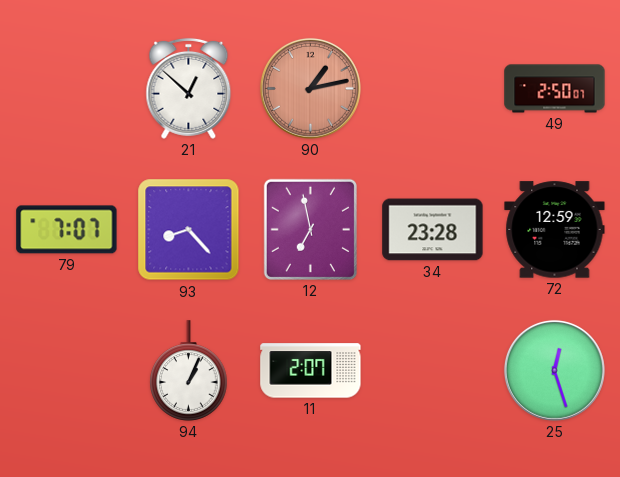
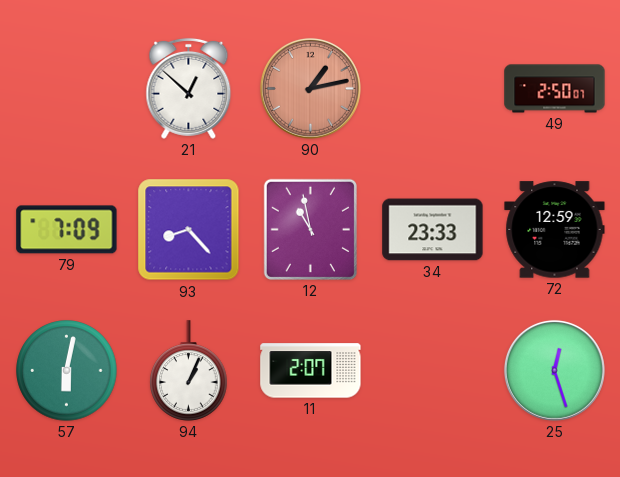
79: 7:07 -> 7:09 (67, 230)
12: 6:58 -> 10:58 (310, 229)
34: 23:28 -> 23:33 (433, 230)
57: none -> 6:02 (67, 371)
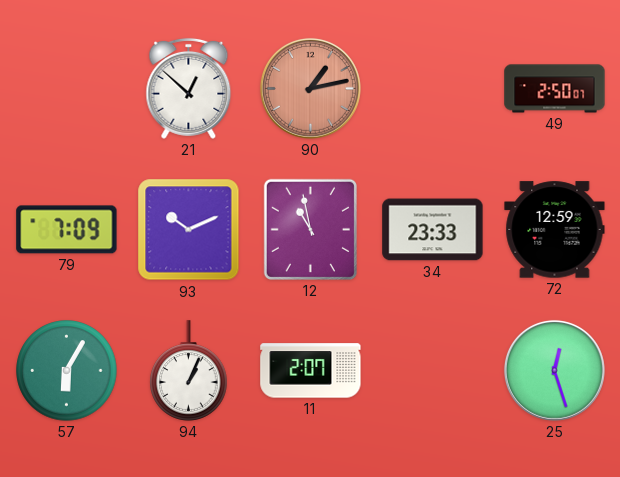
93: 8:23 -> 10:11 (189, 230)
57: 6:02 -> 6:05 (67, 371)
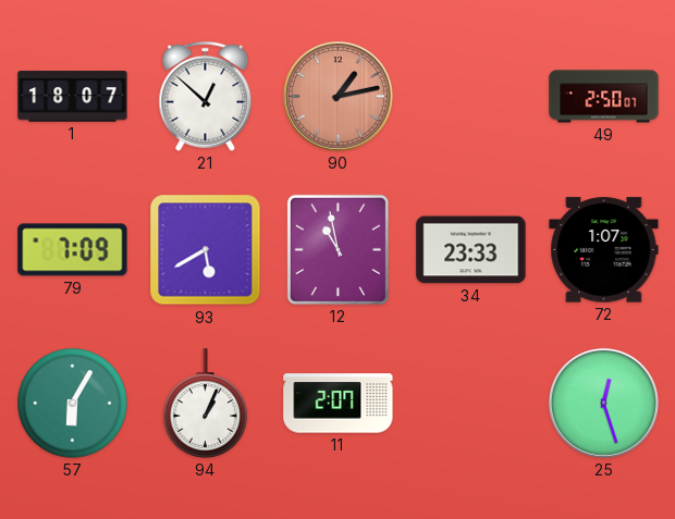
1: none -> 18:07 (73, 97)
93: 10:11 -> 5:40 (206, 250)
72: 12:59 -> 1:07 (604, 250)
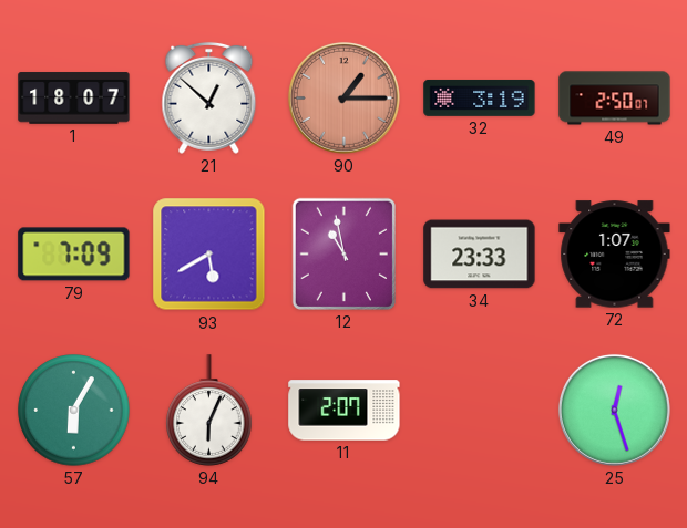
90: 1:13 -> 1:15 (343, 97)
32: none -> 3:19 (480, 97)
94: 1:04 -> 6:04 (209, 411)
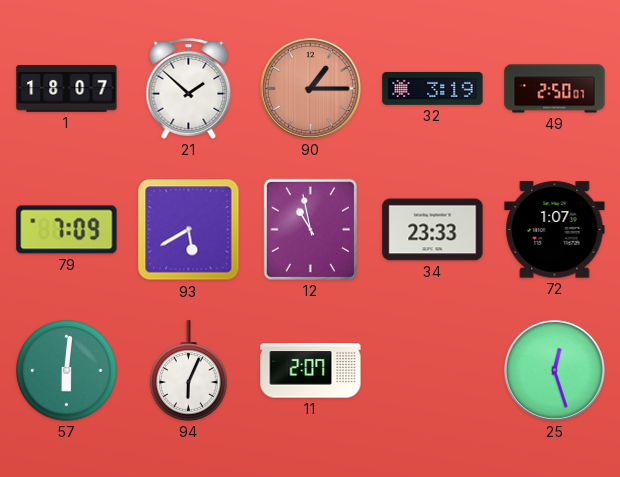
21: 12:52 -> 1:52 (189, 88)
57: 6:05 -> 6:01 (67, 371)
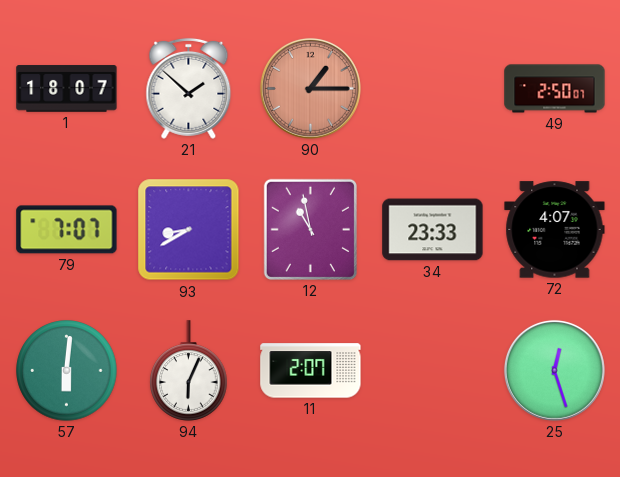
32: 3:19 -> none (433, 88)
79: 7:09 -> 7:07 (67, 230)
93: 5:40 -> 8:40 (189, 230)
72: 1:07 -> 4:07 (555, 230)
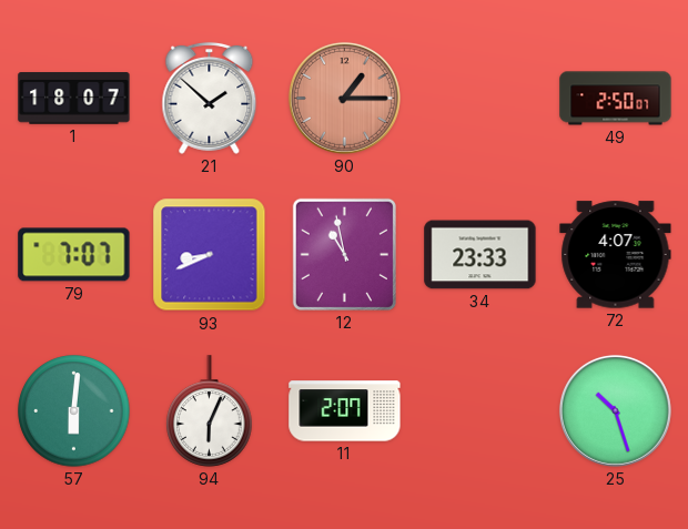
93: 8:40 -> 8:41 (210, 255)
25: 12:27 -> 10:27 (615, 410)
